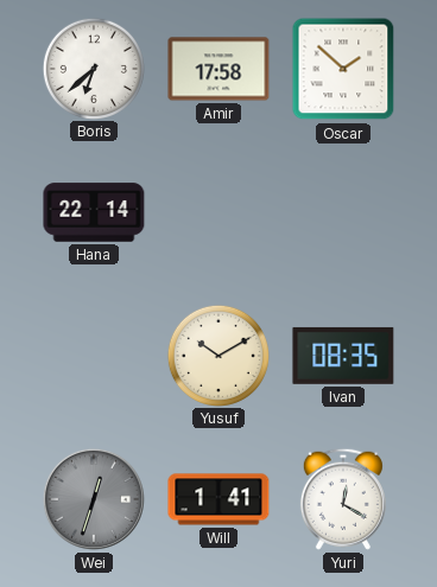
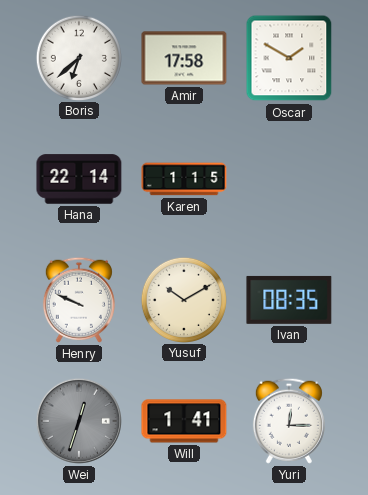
Oscar: 1:52 -> 1:50 (289, 58)
Karen: none -> 1:15 (184, 179)
Henry: none -> 9:49 (79, 300)
Yuri: 12:20 -> 12:15 (289, 421)
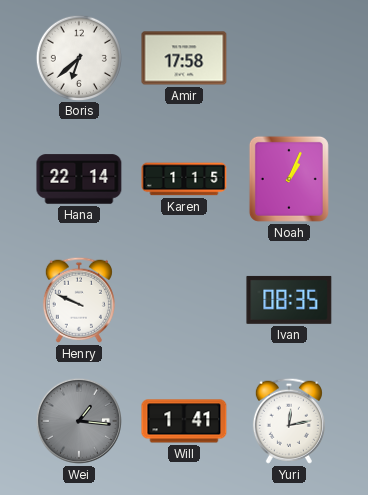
Oscar: 1:50 -> none (289, 58)
Noah: none -> 1:04 (289, 179)
Yusuf: 10:10 -> none (183, 299)
Wei: 12:33 -> 1:16 (79, 421)
Yuri: 12:15 -> 12:13 (289, 421)
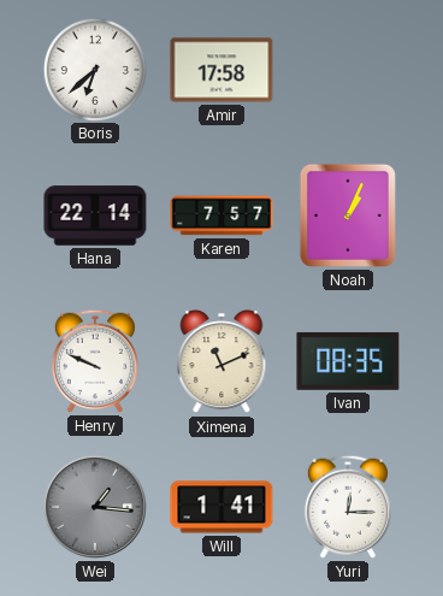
Karen: 1:15 -> 7:57 (221, 216)
Ximena: none -> 11:11 (221, 361)
Yuri: 12:13 -> 12:15 (348, 507)
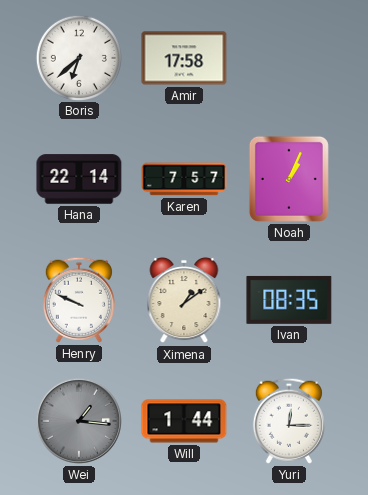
Ximena: 11:11 -> 1:09 (184, 300)
Will: 1:41 -> 1:44 (184, 421)
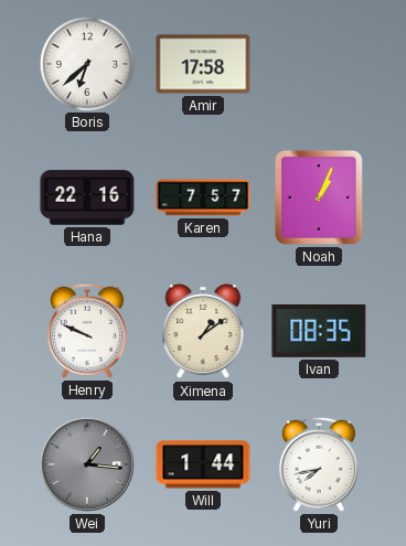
Hana: 22:14 -> 22:16 (87, 197)
Yuri: 12:15 -> 7:43 (319, 464)
